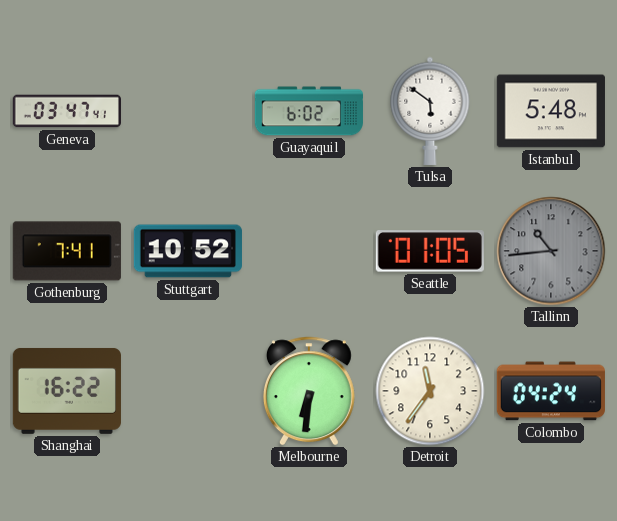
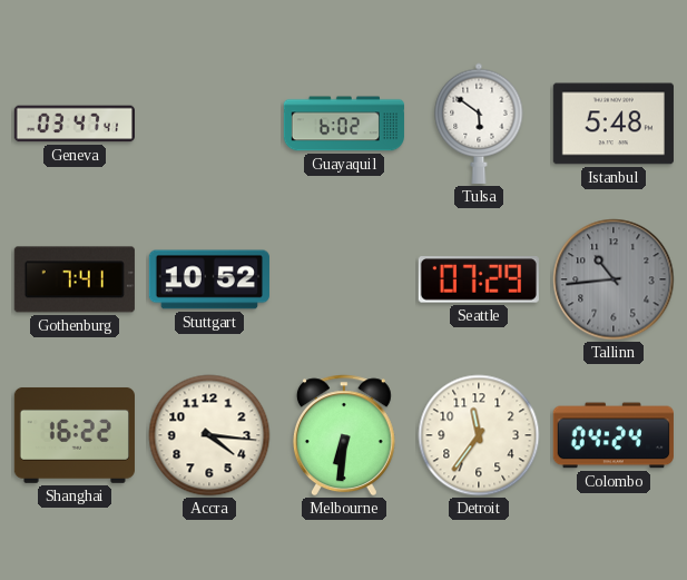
Seattle: 01:05 -> 07:29 (479, 279)
Accra: none -> 4:16 (209, 435)
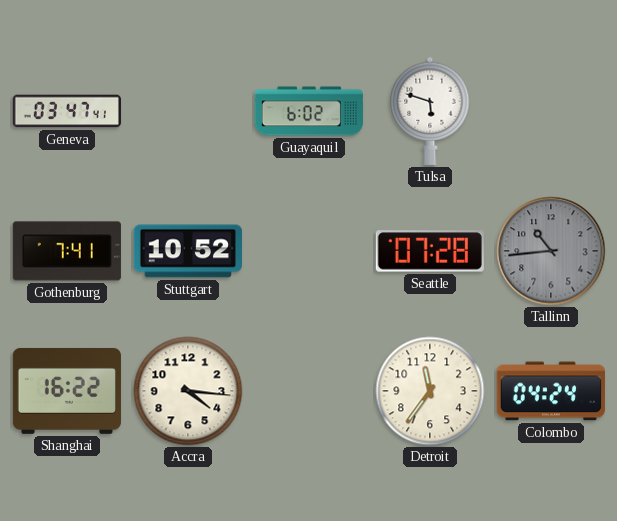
Tulsa: 5:51 -> 5:48 (430, 111)
Istanbul: 5:48 -> none (614, 124)
Seattle: 07:29 -> 07:28 (430, 251)
Melbourne: 6:31 -> none (344, 435)
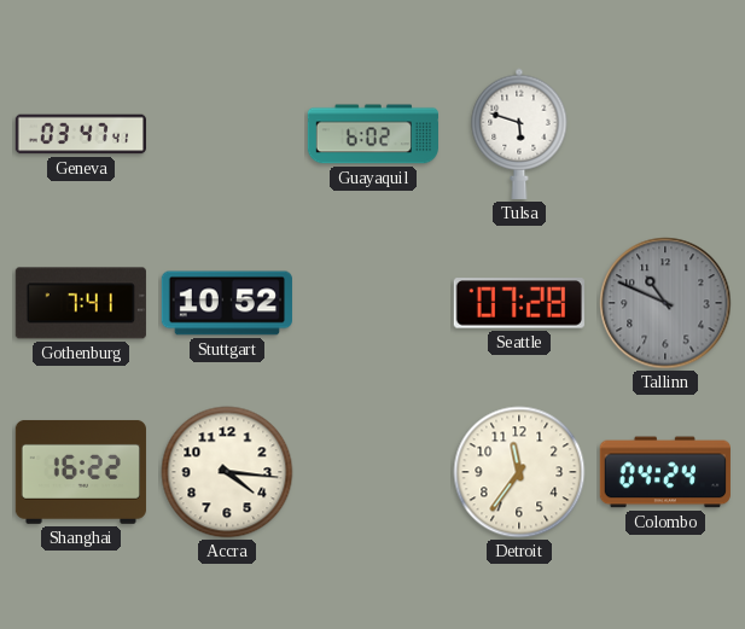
Tallinn: 10:44 -> 10:49 (665, 303)
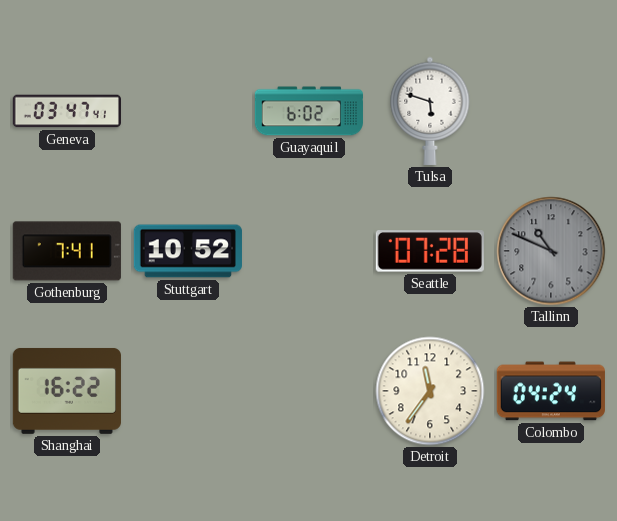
Accra: 4:16 -> none (227, 472)
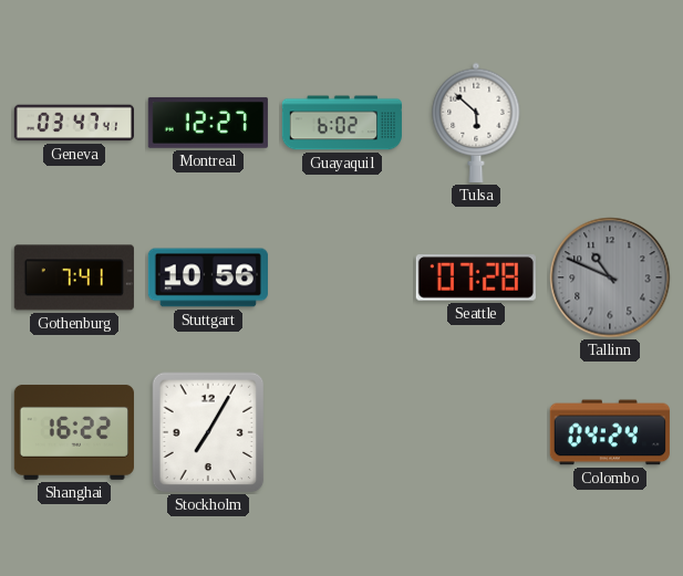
Montreal: none -> 12:27 (208, 123)
Tulsa: 5:48 -> 5:52 (476, 123)
Stuttgart: 10:52 -> 10:56 (208, 277)
Stockholm: none -> 7:05 (208, 432)
Detroit: 11:36 -> none (430, 391)
